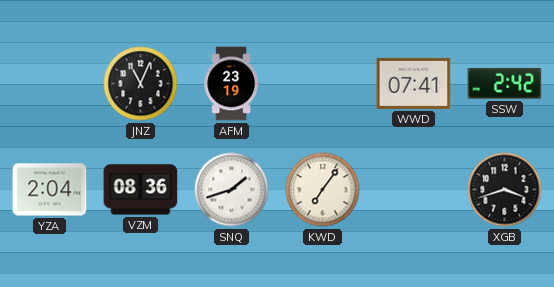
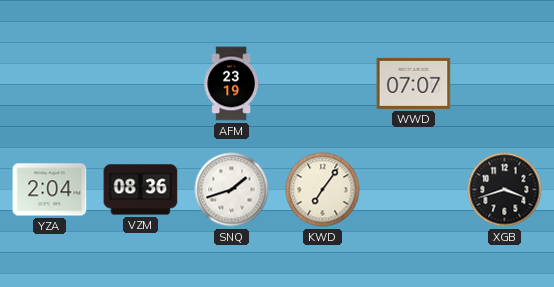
JNZ: 11:04 -> none (141, 84)
WWD: 07:41 -> 07:07 (414, 83)
SSW: 2:42 -> none (505, 83)
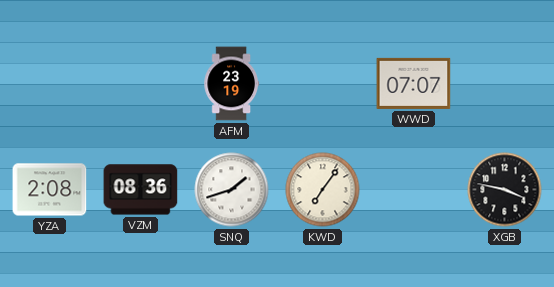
YZA: 2:04 -> 2:08 (50, 190)
XGB: 3:42 -> 3:47 (505, 190)
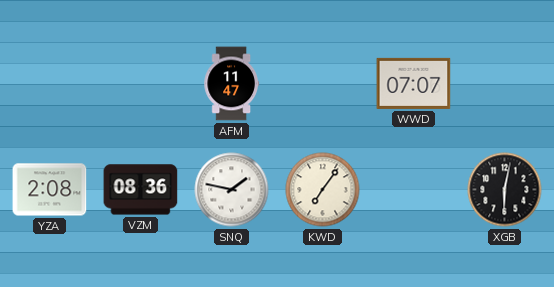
AFM: 23:19 -> 11:47 (231, 84)
SNQ: 1:42 -> 1:47 (232, 190)
XGB: 3:47 -> 6:02 (505, 190)
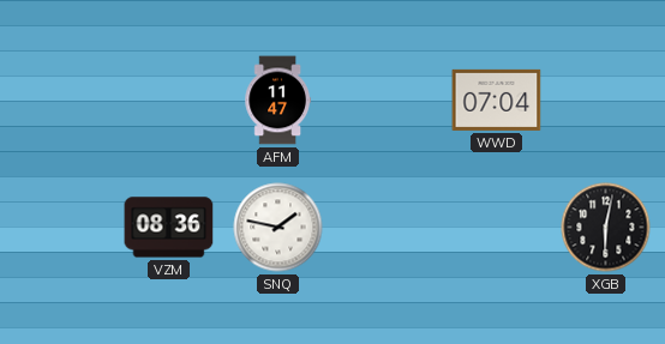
WWD: 07:07 -> 07:04 (497, 99)
YZA: 2:08 -> none (50, 190)
KWD: 7:06 -> none (323, 190)
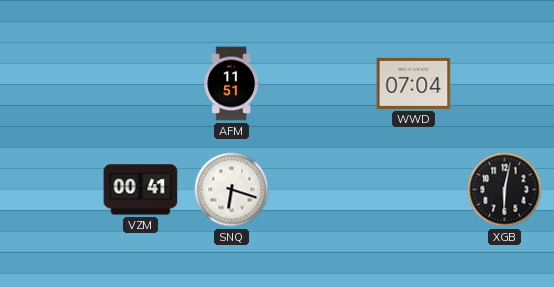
AFM: 11:47 -> 11:51 (231, 84)
VZM: 08:36 -> 00:41 (141, 190)
SNQ: 1:47 -> 6:18 (232, 190)
